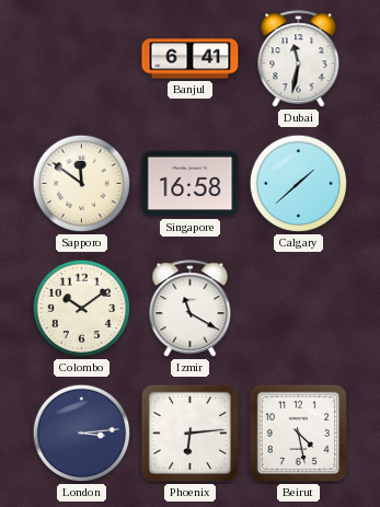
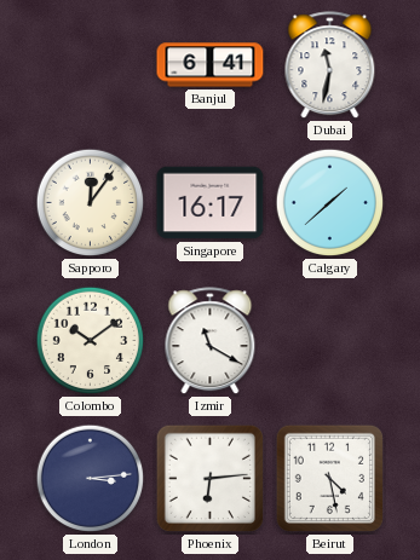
Sapporo: 11:51 -> 12:06 (91, 203)
Singapore: 16:58 -> 16:17 (211, 203)
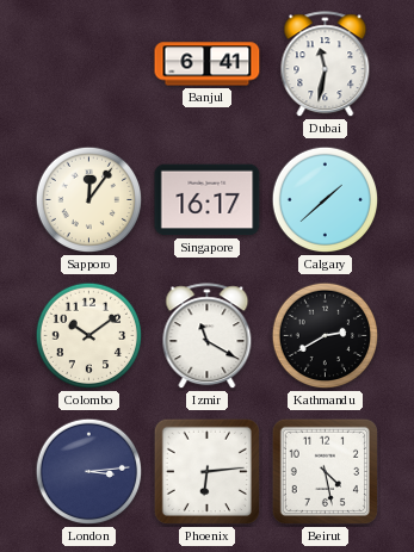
Kathmandu: none -> 2:40 (326, 336)
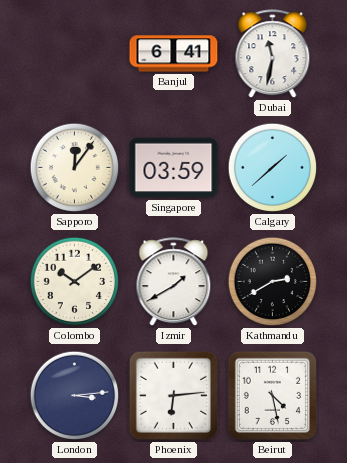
Singapore: 16:17 -> 03:59 (174, 168)
Izmir: 11:20 -> 1:40 (174, 282)
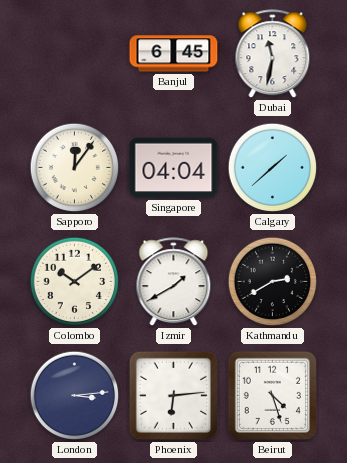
Banjul: 6:41 -> 6:45 (174, 54)
Singapore: 03:59 -> 04:04 (174, 168)
Beirut: 4:28 -> 4:27 (272, 395)
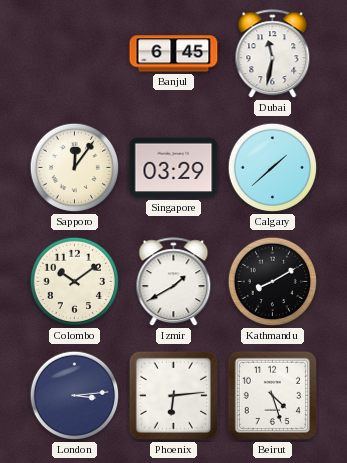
Singapore: 04:04 -> 03:29 (174, 168)
Kathmandu: 2:40 -> 8:10 (273, 282)
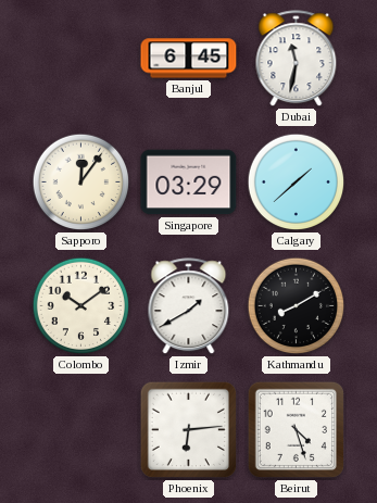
London: 3:14 -> none (75, 396)
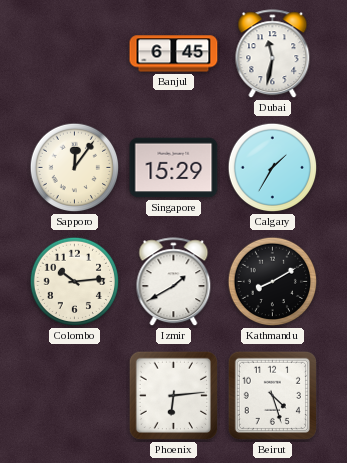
Singapore: 03:29 -> 15:29 (174, 168)
Calgary: 1:38 -> 1:35 (273, 168)
Colombo: 10:09 -> 10:14 (75, 282)
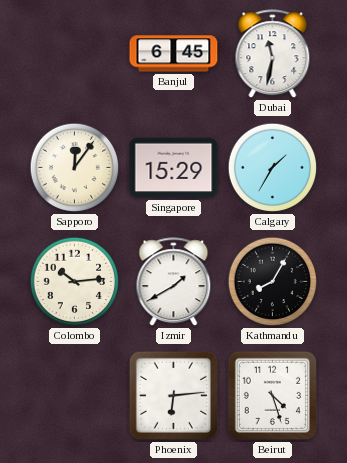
Kathmandu: 8:10 -> 8:05 (273, 282)
